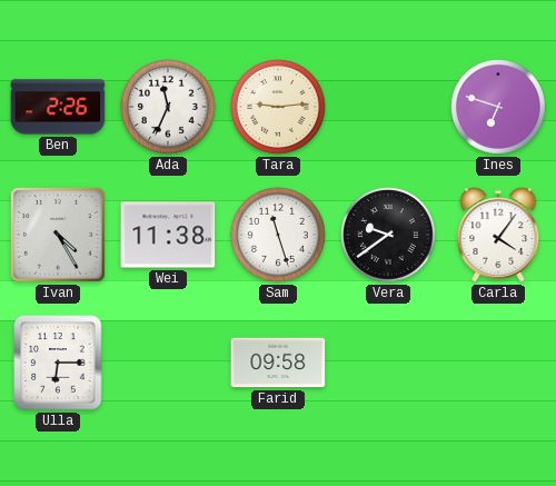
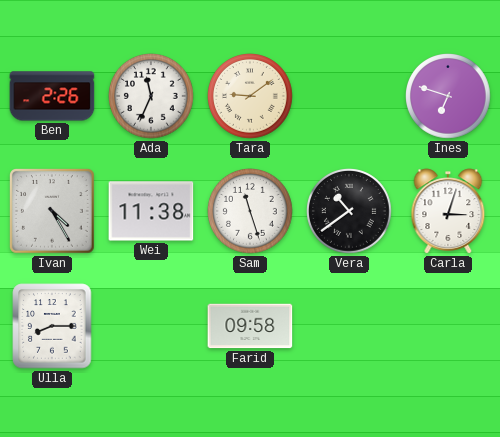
Tara: 9:14 -> 9:09 (251, 97)
Vera: 9:39 -> 10:39 (350, 212)
Carla: 4:06 -> 3:03 (448, 211)
Ulla: 6:15 -> 8:15 (52, 326)
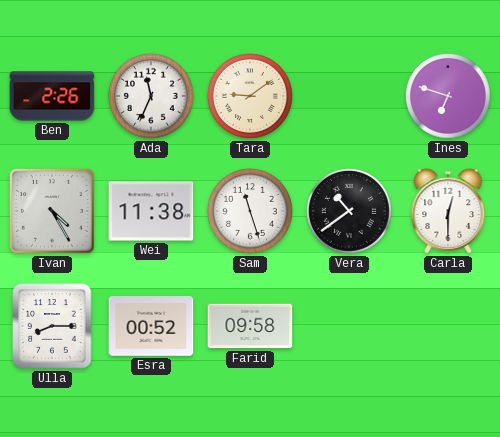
Carla: 3:03 -> 12:30 (448, 211)
Esra: none -> 00:52 (151, 326)
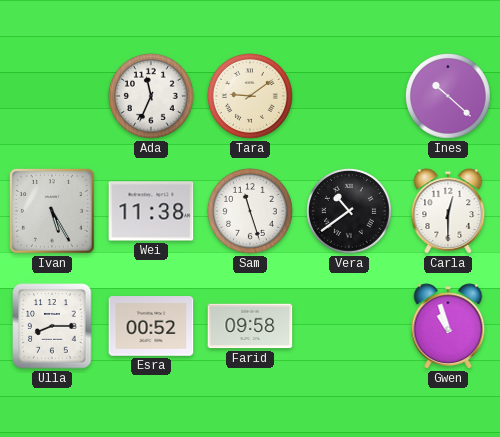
Ben: 2:26 -> none (52, 96)
Ines: 6:48 -> 10:22 (449, 97)
Ivan: 4:25 -> 5:25 (53, 212)
Gwen: none -> 10:57 (448, 326)
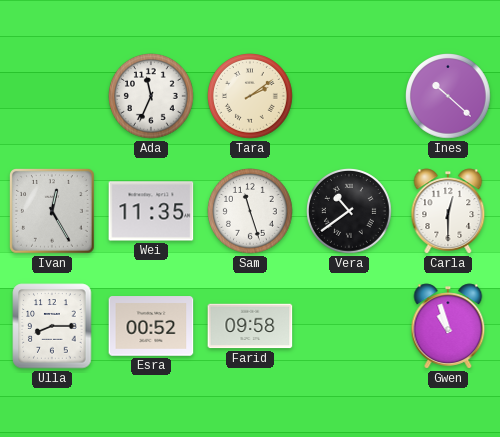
Tara: 9:09 -> 2:09 (251, 97)
Ivan: 5:25 -> 12:25 (53, 212)
Wei: 11:38 -> 11:35 (151, 211)
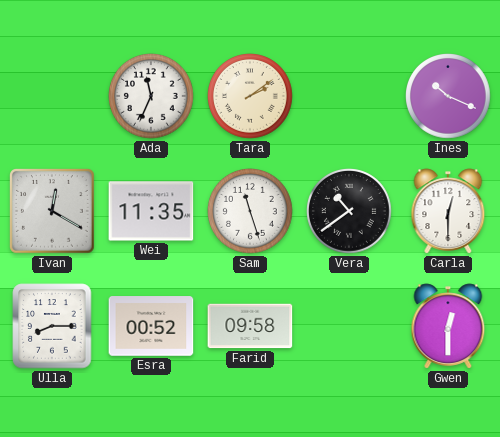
Ines: 10:22 -> 10:19 (449, 97)
Ivan: 12:25 -> 12:20 (53, 212)
Gwen: 10:57 -> 12:30 (448, 326)
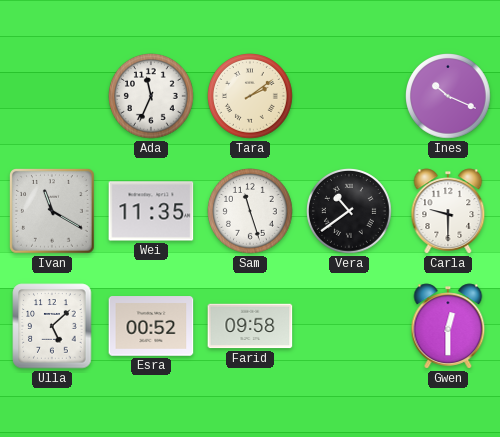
Ivan: 12:20 -> 11:20 (53, 212)
Carla: 12:30 -> 9:30 (448, 211)
Ulla: 8:15 -> 5:08 (52, 326)
